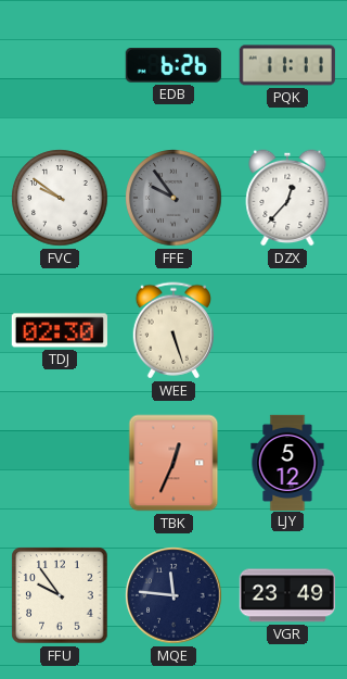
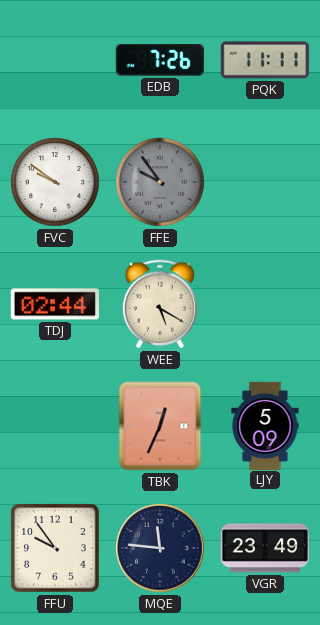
EDB: 6:26 -> 7:26 (160, 61)
DZX: 12:37 -> none (287, 198)
TDJ: 02:30 -> 02:44 (55, 304)
WEE: 5:27 -> 5:20 (159, 304)
LJY: 5:12 -> 5:09 (265, 425)
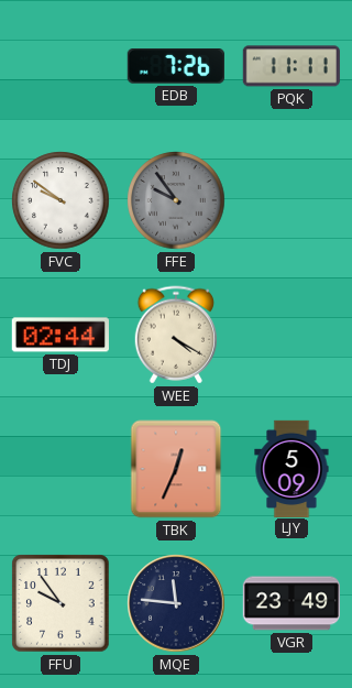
WEE: 5:20 -> 4:20 (175, 335)
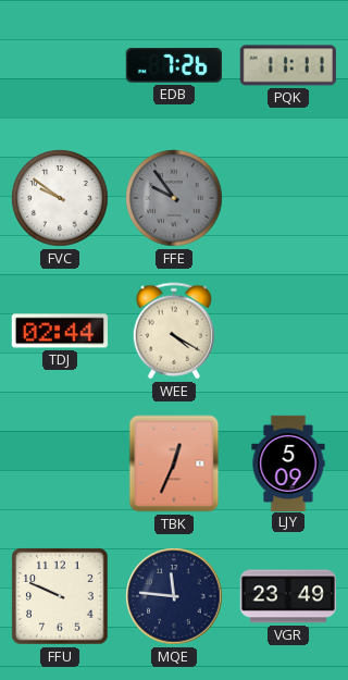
FFU: 9:54 -> 9:49 (60, 596)
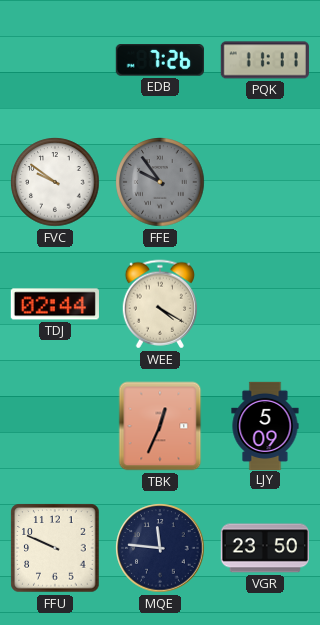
VGR: 23:49 -> 23:50 (265, 548)
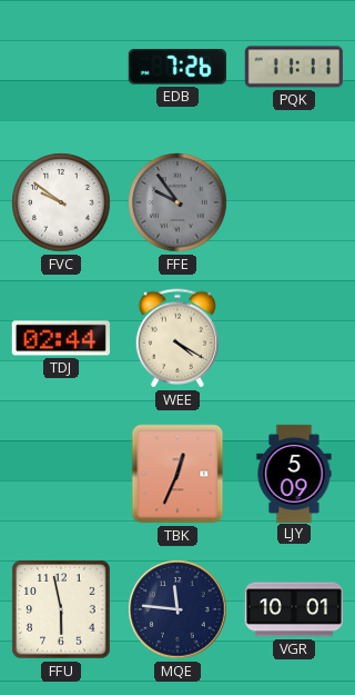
FFU: 9:49 -> 5:58 (61, 609)
VGR: 23:50 -> 10:01 (294, 609)
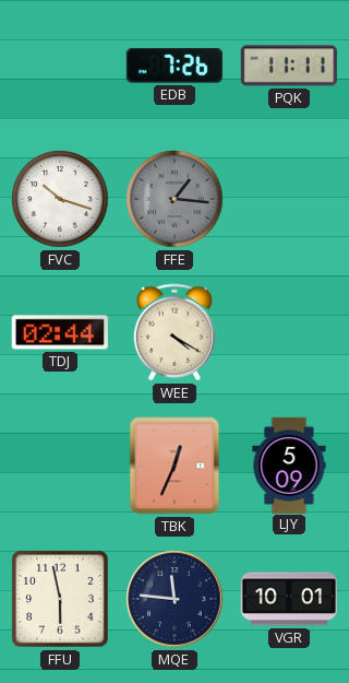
FVC: 9:51 -> 10:18 (60, 199)
FFE: 9:54 -> 1:16 (174, 199)
